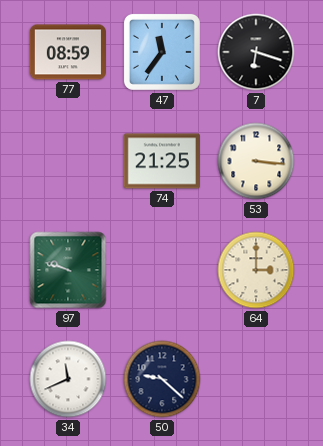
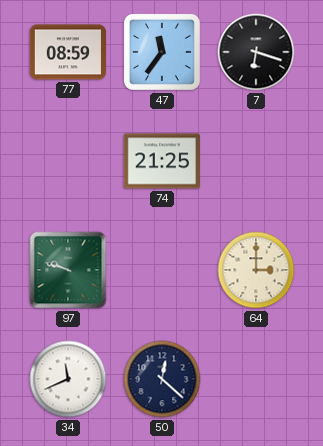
53: 3:16 -> none (256, 161)
50: 9:22 -> 12:22 (162, 379)
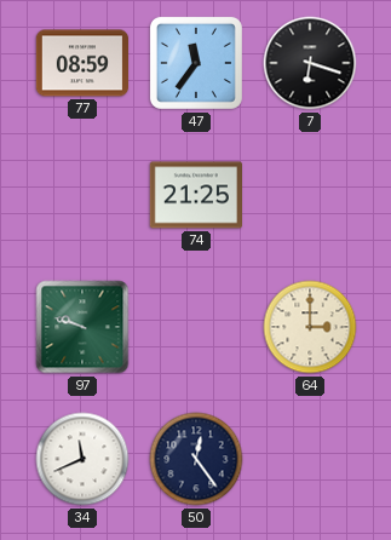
50: 12:22 -> 12:24 (196, 459)
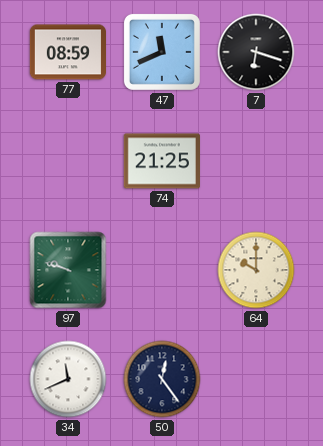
47: 11:36 -> 11:41 (162, 52)
64: 3:00 -> 10:00 (256, 270)
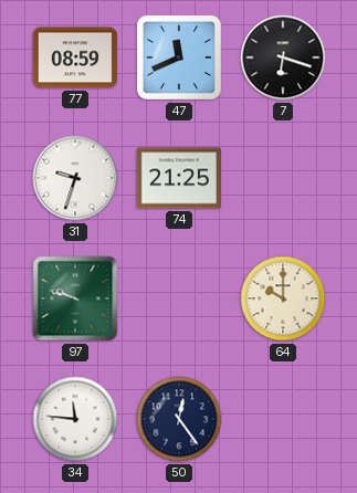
31: none -> 9:33 (75, 178)
34: 11:41 -> 11:46 (75, 419)
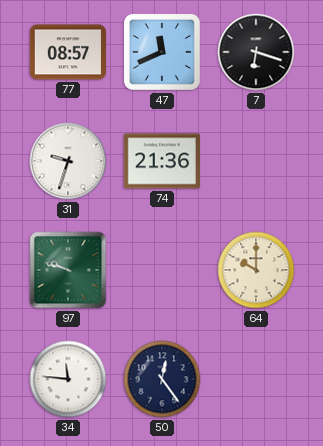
77: 08:59 -> 08:57 (67, 52)
74: 21:25 -> 21:36 (161, 161)
